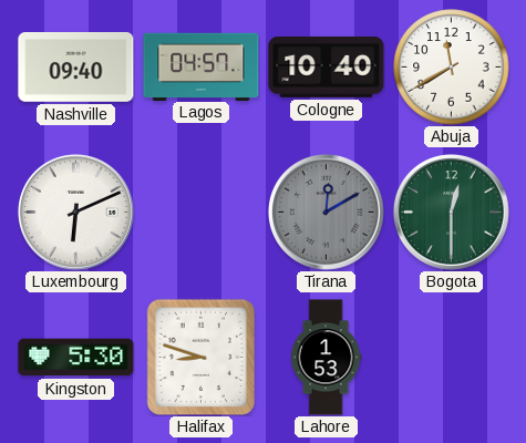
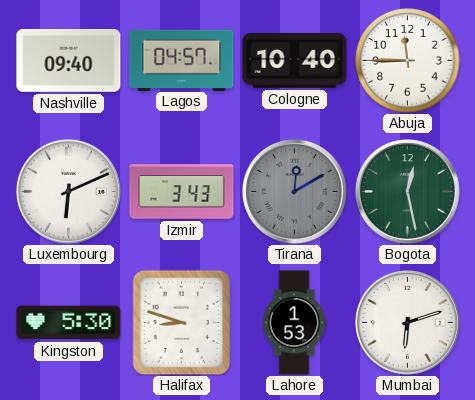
Abuja: 11:40 -> 11:45 (408, 61)
Izmir: none -> 3:43 (182, 192)
Bogota: 12:30 -> 12:28 (407, 191)
Mumbai: none -> 6:12 (407, 322)
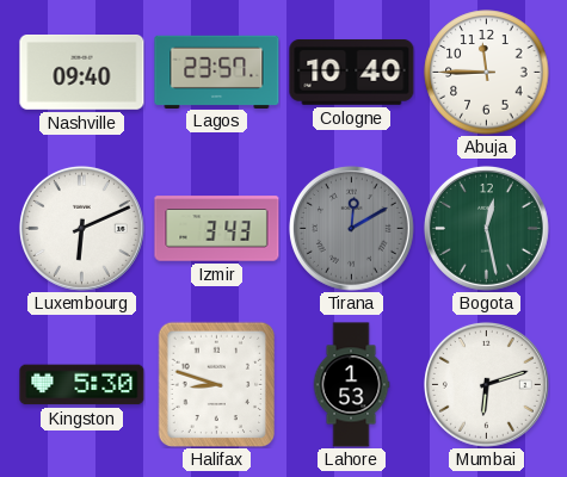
Lagos: 04:57 -> 23:57 (217, 72)
